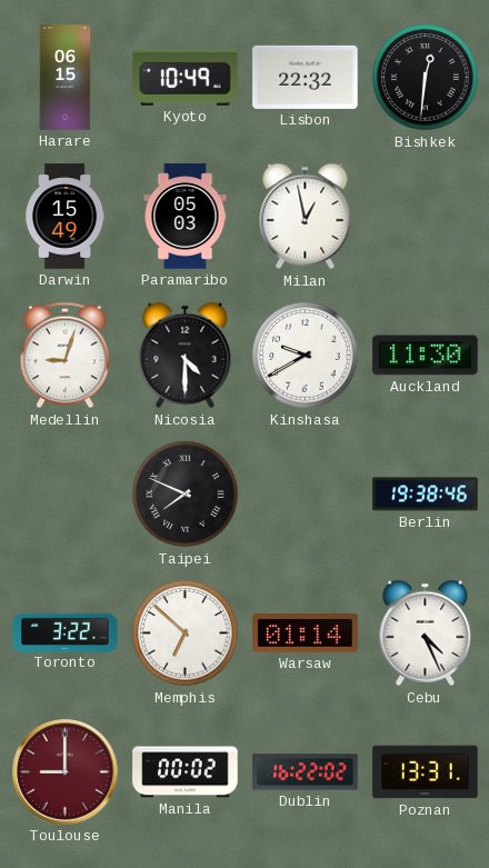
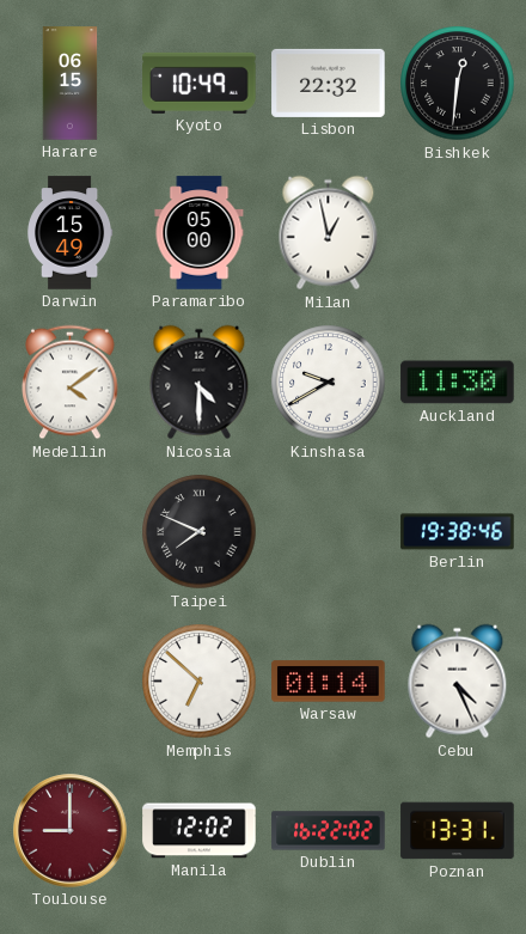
Paramaribo: 05:03 -> 05:00 (200, 233)
Medellin: 9:03 -> 4:09 (71, 383)
Toronto: 3:22 -> none (66, 632)
Manila: 00:02 -> 12:02 (200, 831)
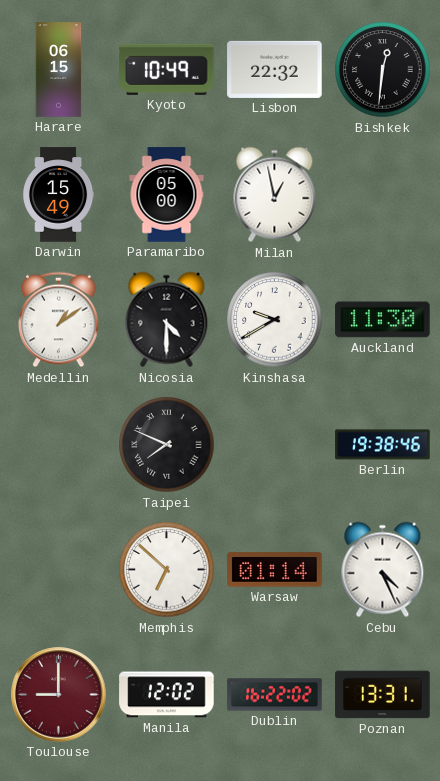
Medellin: 4:09 -> 1:09 (59, 320)
